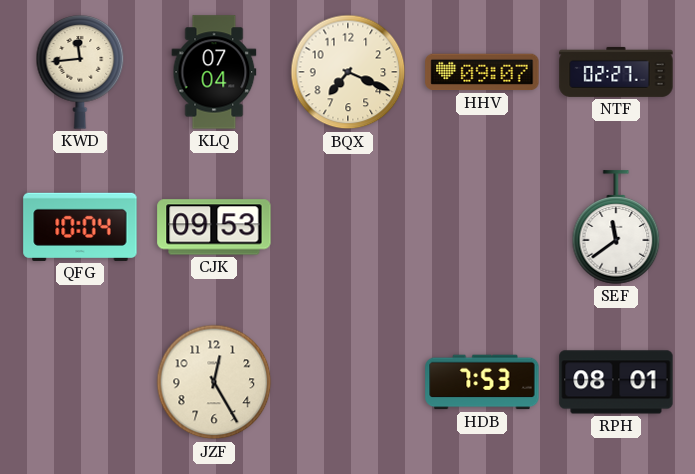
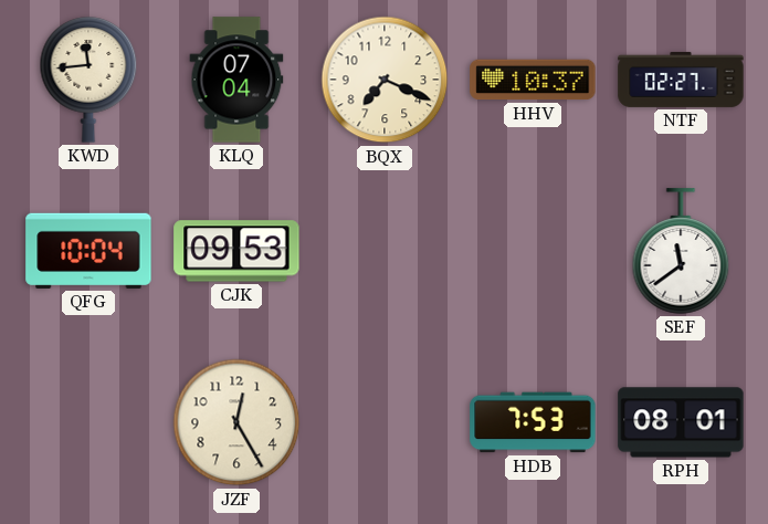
HHV: 09:07 -> 10:37 (533, 80)
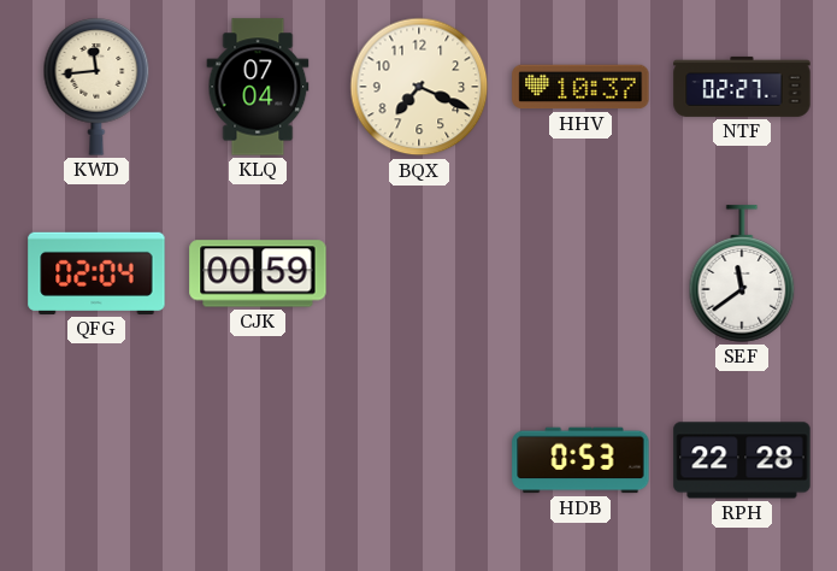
QFG: 10:04 -> 02:04 (96, 273)
CJK: 09:53 -> 00:59 (258, 273)
JZF: 12:25 -> none (236, 422)
HDB: 7:53 -> 0:53 (580, 460)
RPH: 08:01 -> 22:28 (742, 460)
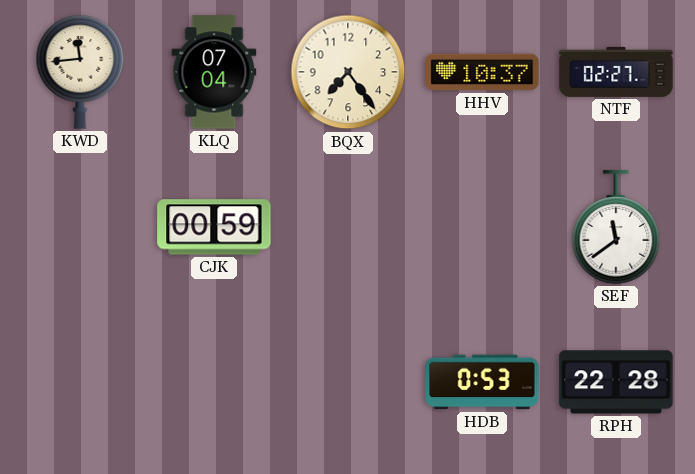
BQX: 7:19 -> 7:24 (348, 72)
QFG: 02:04 -> none (96, 273)
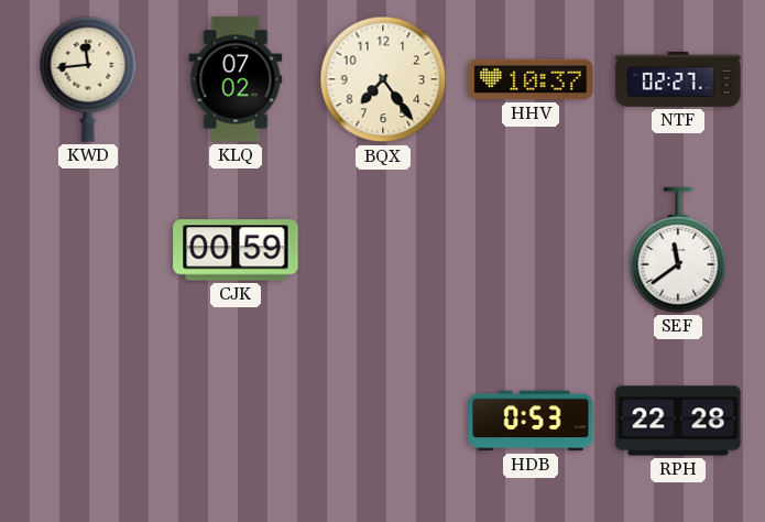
KLQ: 07:04 -> 07:02 (236, 79)
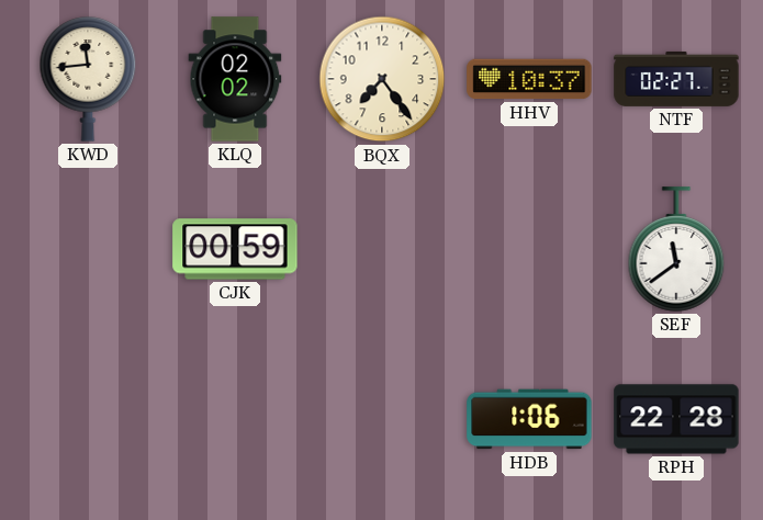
KLQ: 07:02 -> 02:02 (235, 79)
HDB: 0:53 -> 1:06 (529, 419)
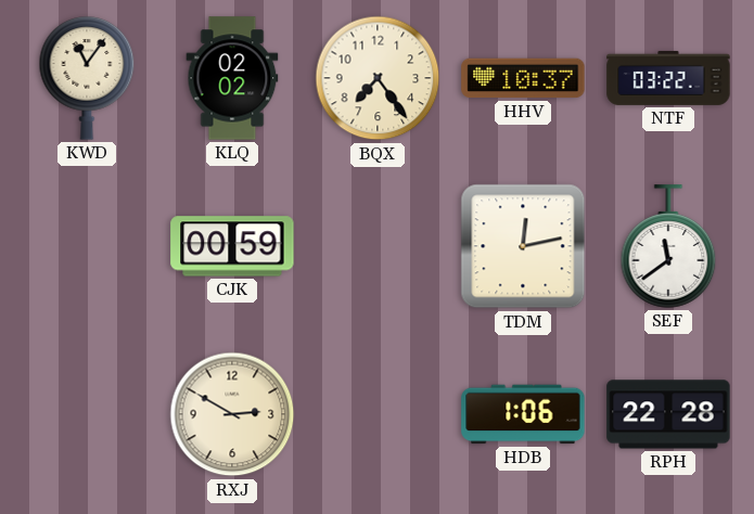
KWD: 11:44 -> 11:06 (87, 78)
NTF: 02:27 -> 03:22 (668, 78)
TDM: none -> 12:13 (523, 246)
RXJ: none -> 2:50 (232, 414)
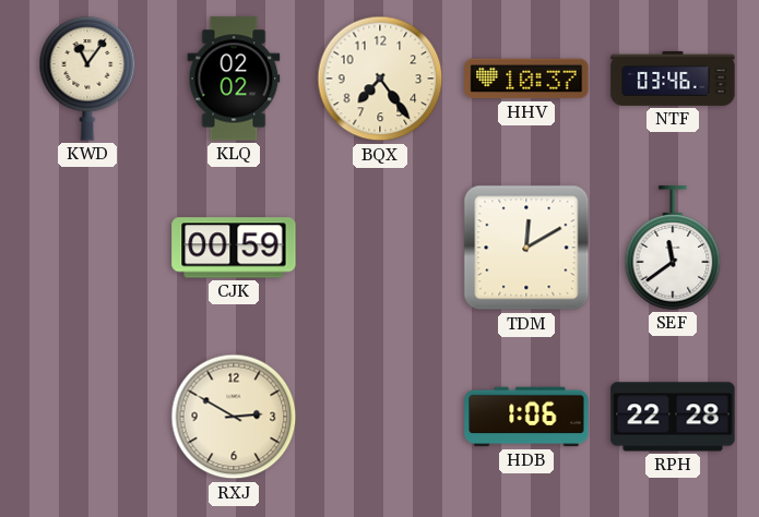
NTF: 03:22 -> 03:46 (673, 79)
TDM: 12:13 -> 12:10 (526, 248)
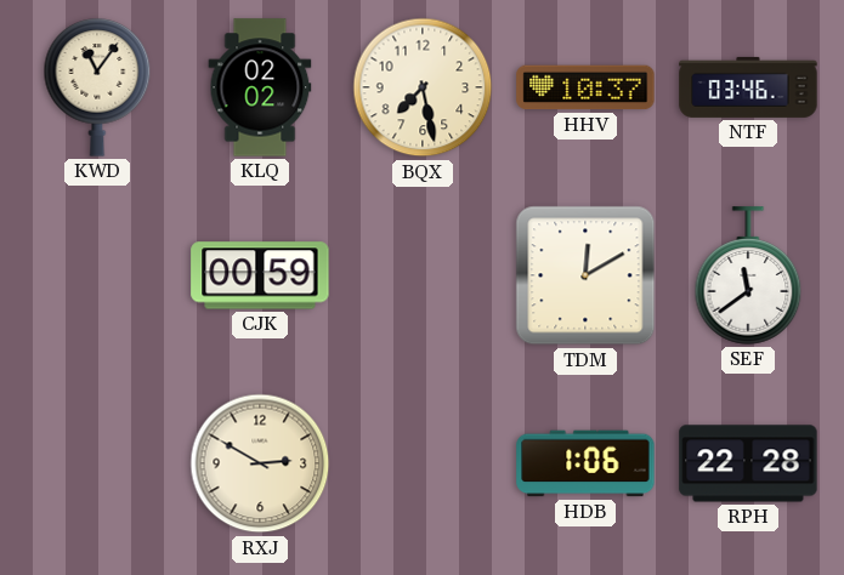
BQX: 7:24 -> 7:28 (423, 87)
